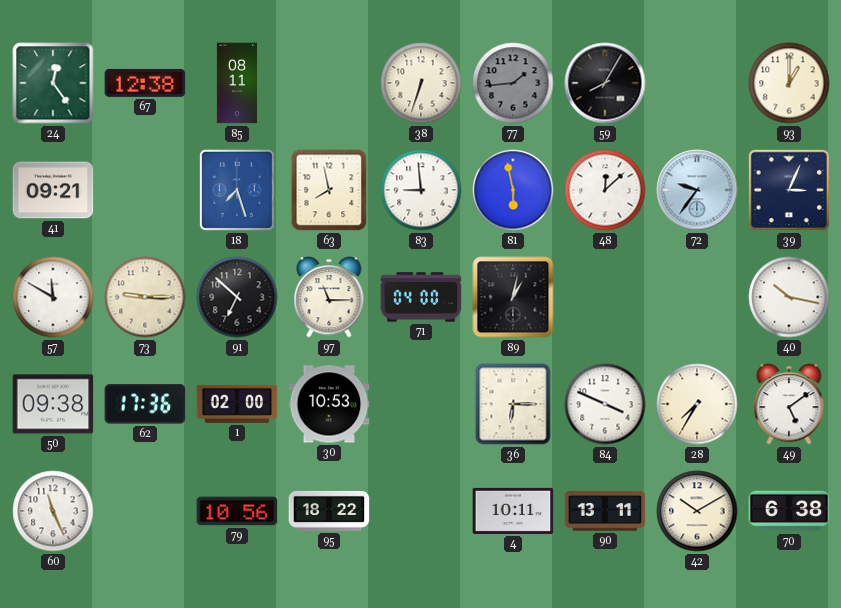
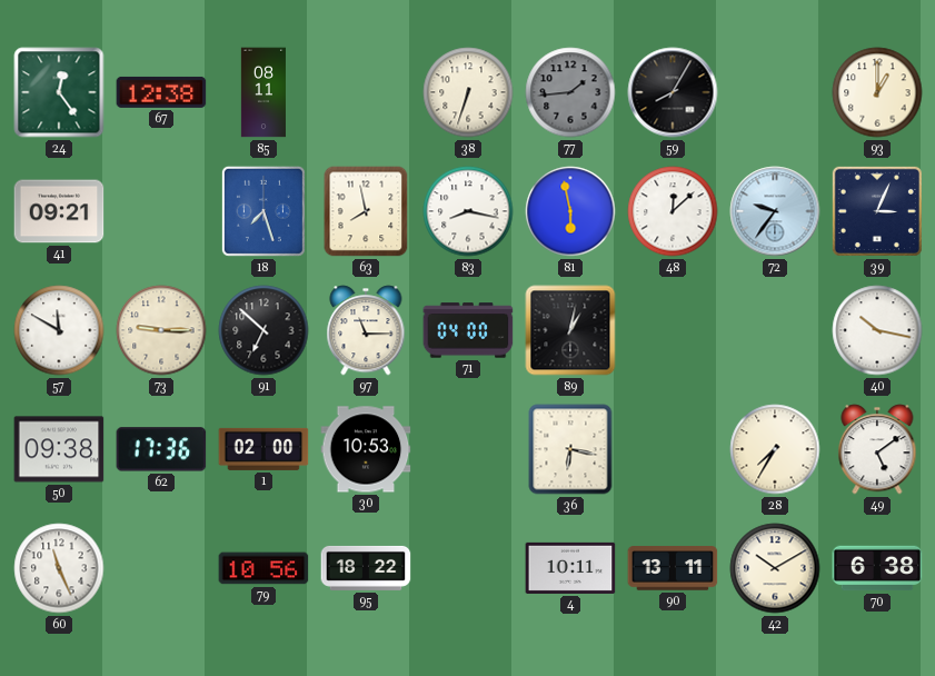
83: 8:59 -> 8:17 (468, 211)
36: 6:15 -> 6:17 (570, 449)
84: 3:49 -> none (605, 404)
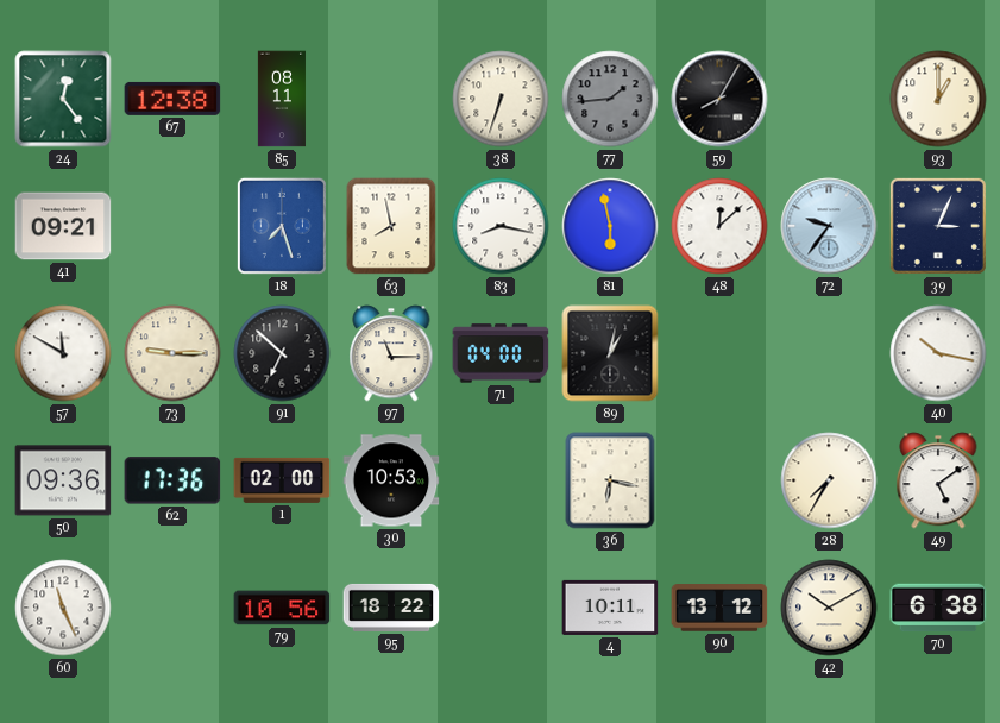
50: 09:38 -> 09:36 (63, 480)
90: 13:11 -> 13:12 (719, 608)
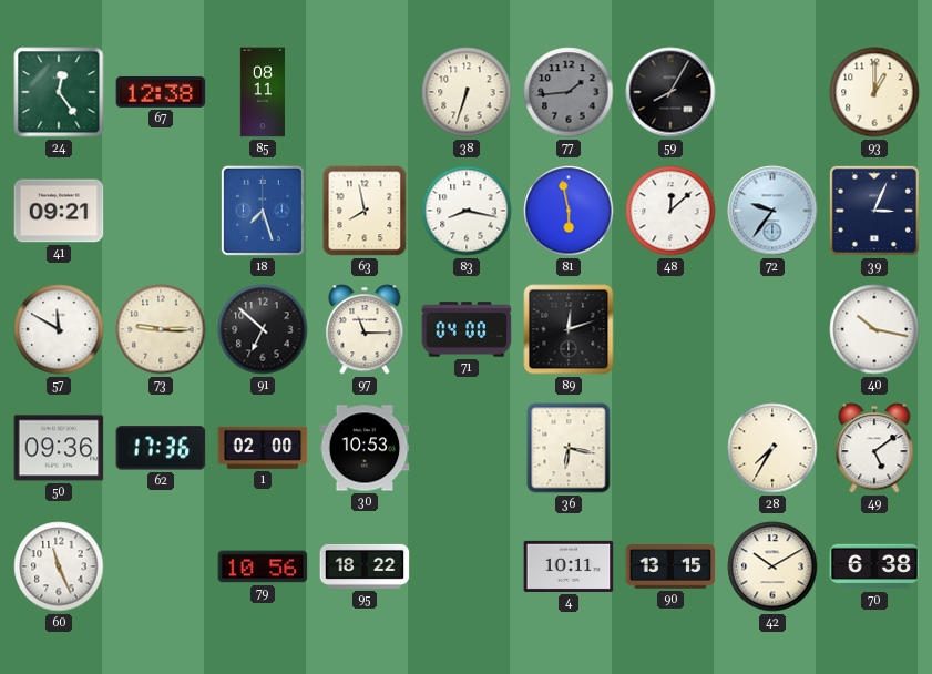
89: 1:02 -> 12:12 (569, 329)
90: 13:12 -> 13:15 (670, 566)
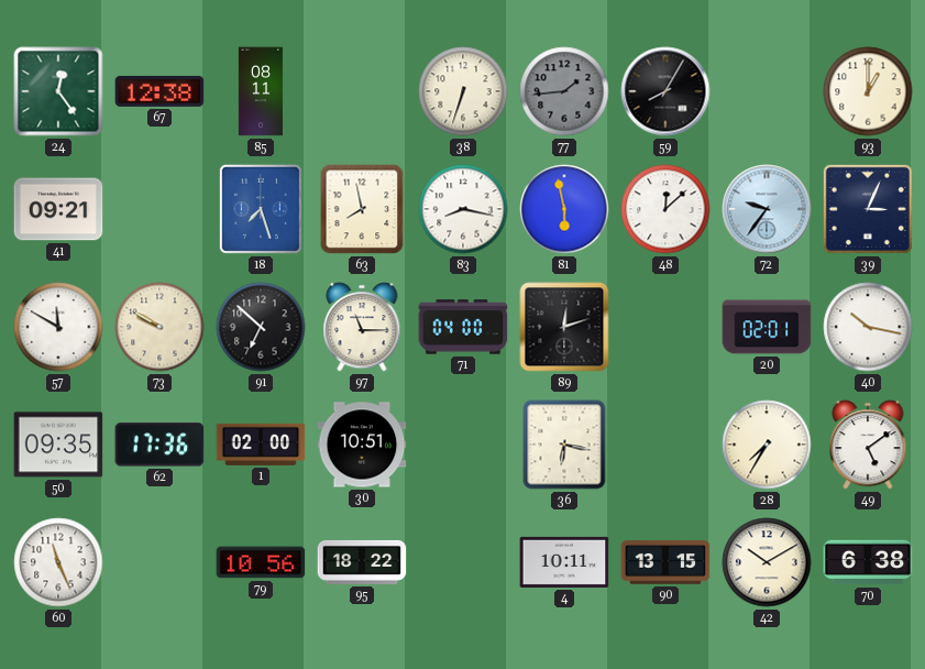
73: 9:15 -> 9:50 (159, 327)
20: none -> 02:01 (767, 327)
50: 09:36 -> 09:35 (58, 445)
30: 10:53 -> 10:51 (362, 445)
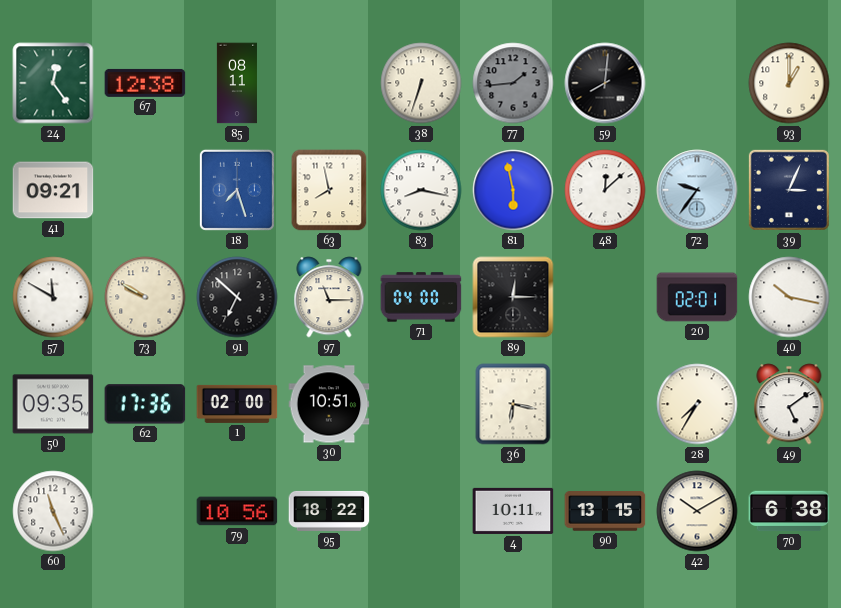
59: 8:05 -> 8:01 (605, 83)
89: 12:12 -> 12:15 (513, 297)
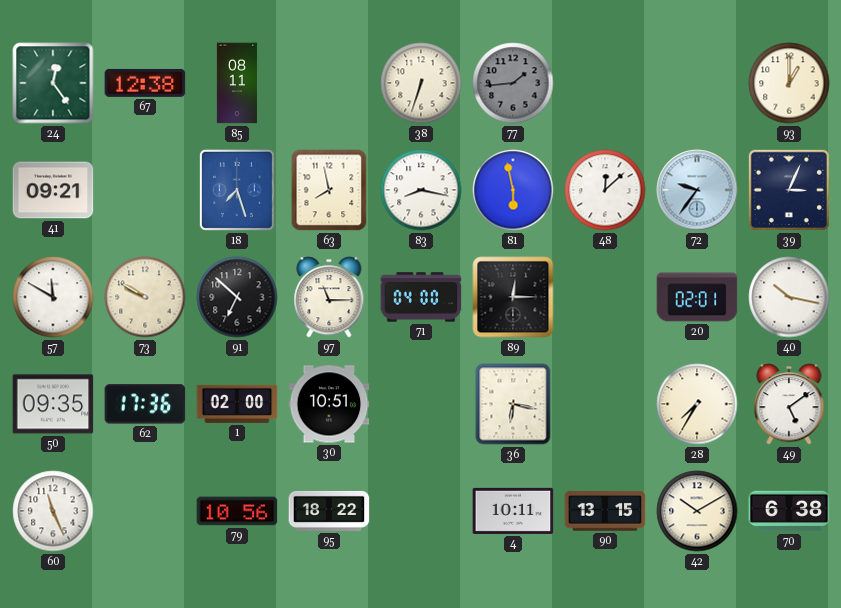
59: 8:01 -> none (605, 83)
